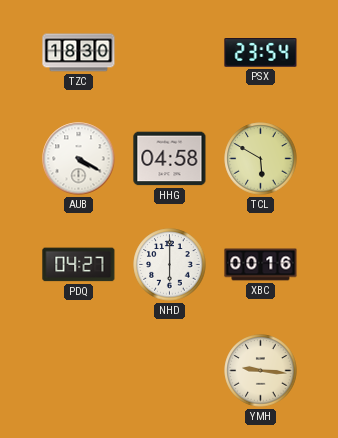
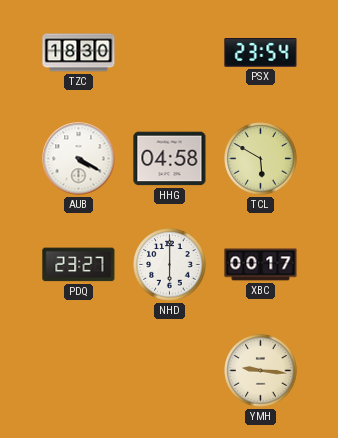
PDQ: 04:27 -> 23:27 (79, 265)
XBC: 00:16 -> 00:17 (261, 265)
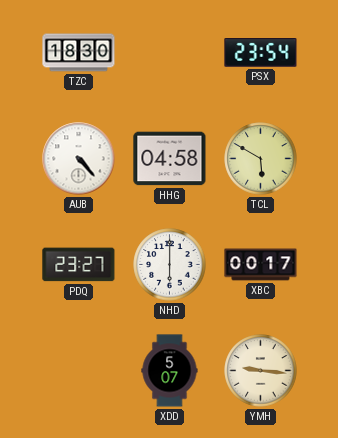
AUB: 4:20 -> 4:23 (79, 159)
XDD: none -> 5:07 (170, 371)
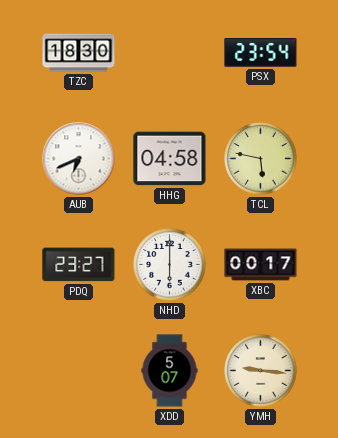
AUB: 4:23 -> 6:41 (79, 159)
TCL: 5:50 -> 5:47 (261, 159)
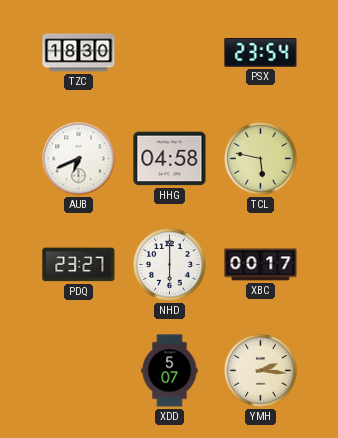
YMH: 9:16 -> 2:16 (261, 371)
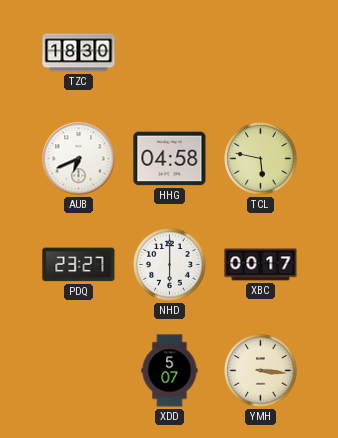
PSX: 23:54 -> none (261, 53)
YMH: 2:16 -> 3:16 (261, 371)
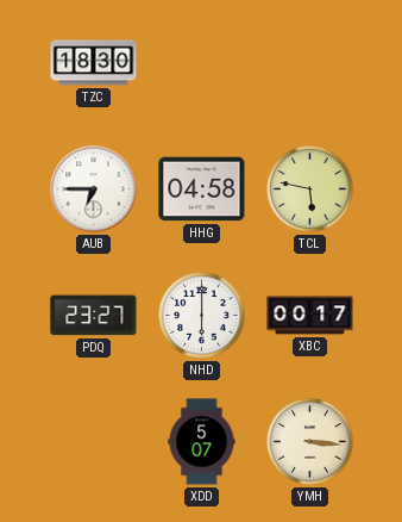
AUB: 6:41 -> 6:45 (94, 189)
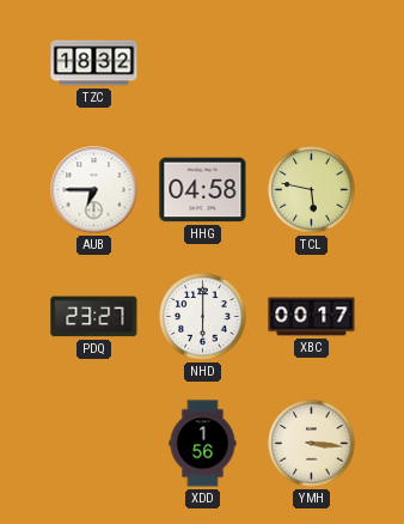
TZC: 18:30 -> 18:32 (94, 63)
XDD: 5:07 -> 1:56 (203, 444)
